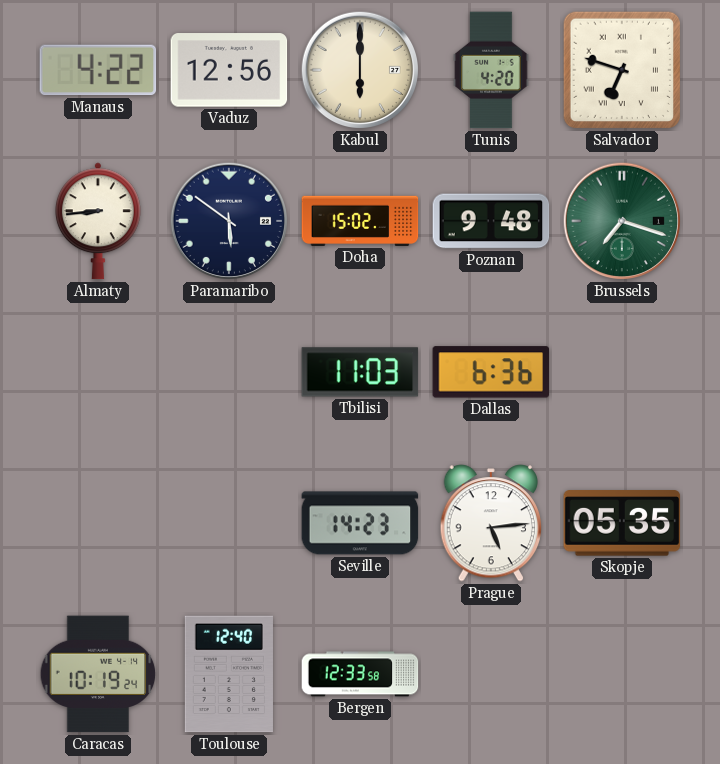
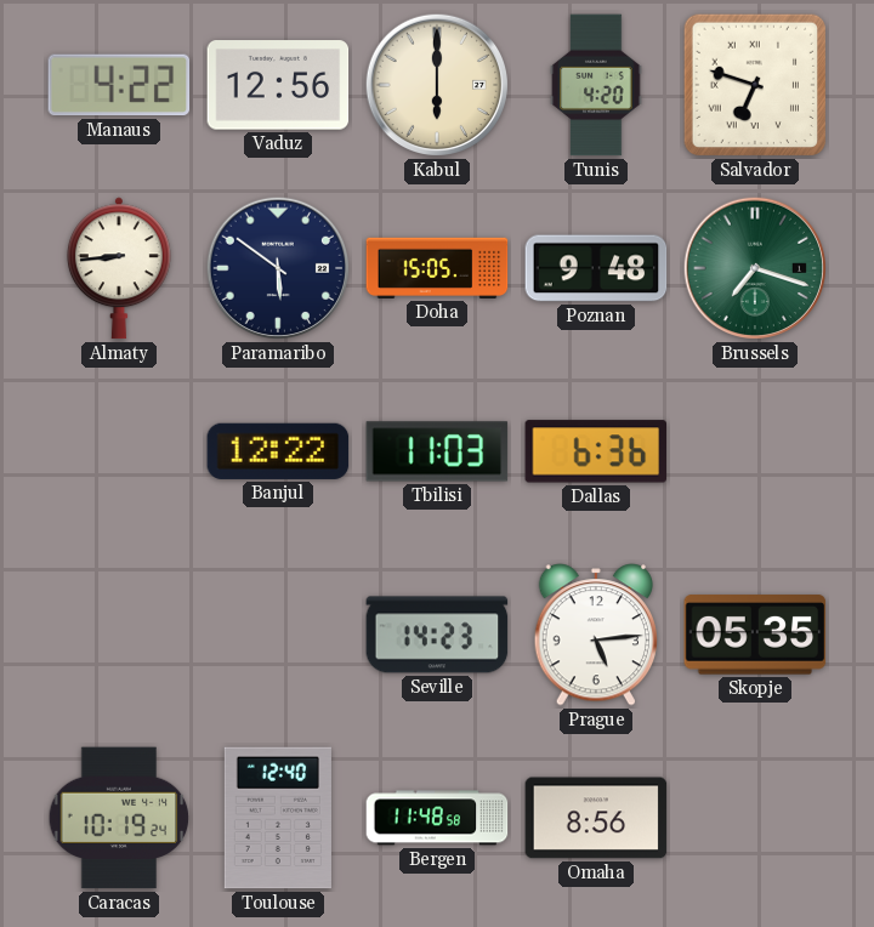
Doha: 15:02 -> 15:05 (437, 268)
Banjul: none -> 12:22 (278, 451)
Bergen: 12:33 -> 11:48 (437, 818)
Omaha: none -> 8:56 (596, 818)
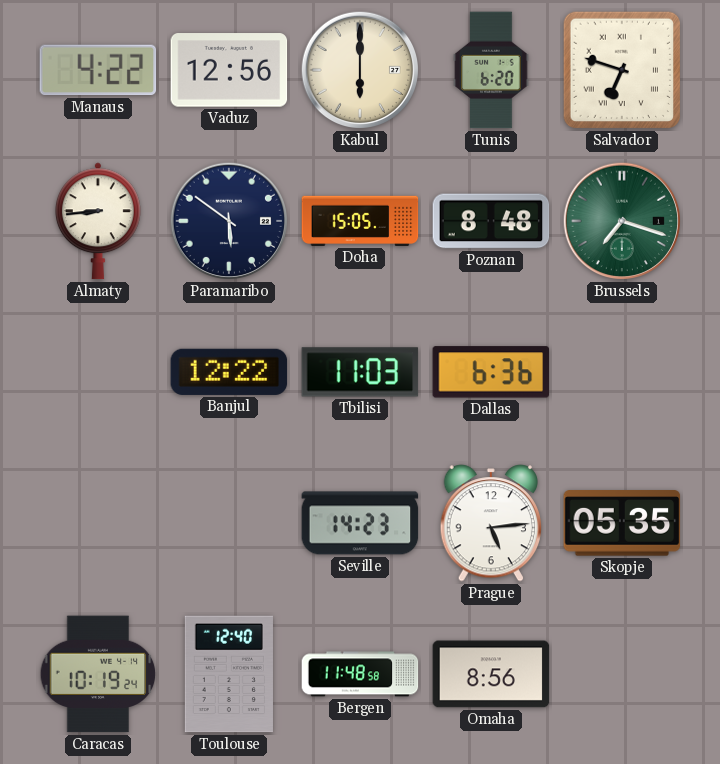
Tunis: 4:20 -> 6:20 (491, 70)
Poznan: 9:48 -> 8:48 (491, 221)
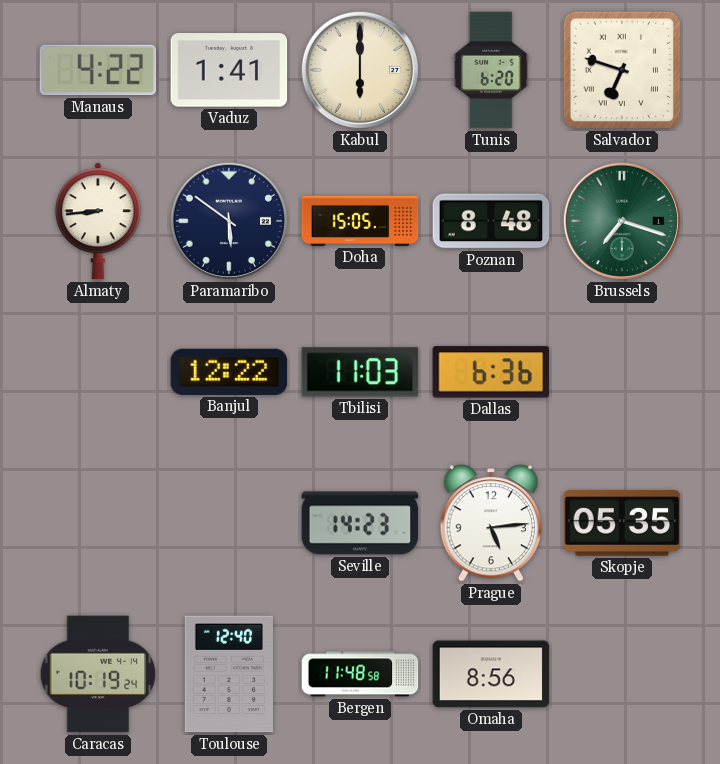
Vaduz: 12:56 -> 1:41 (229, 70)
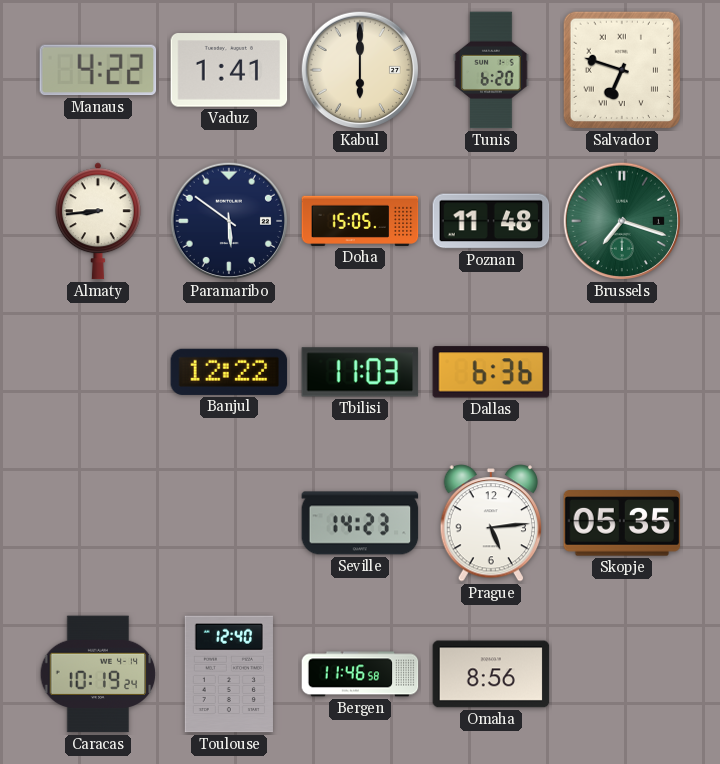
Poznan: 8:48 -> 11:48 (491, 221)
Bergen: 11:48 -> 11:46 (360, 674)
